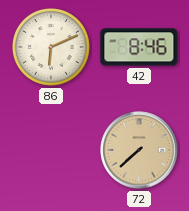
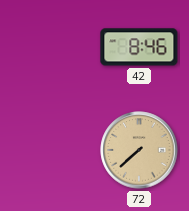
86: 6:11 -> none (52, 48)
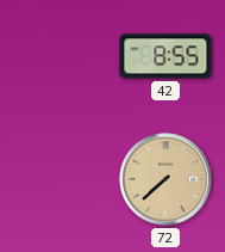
42: 8:46 -> 8:55 (165, 56)
